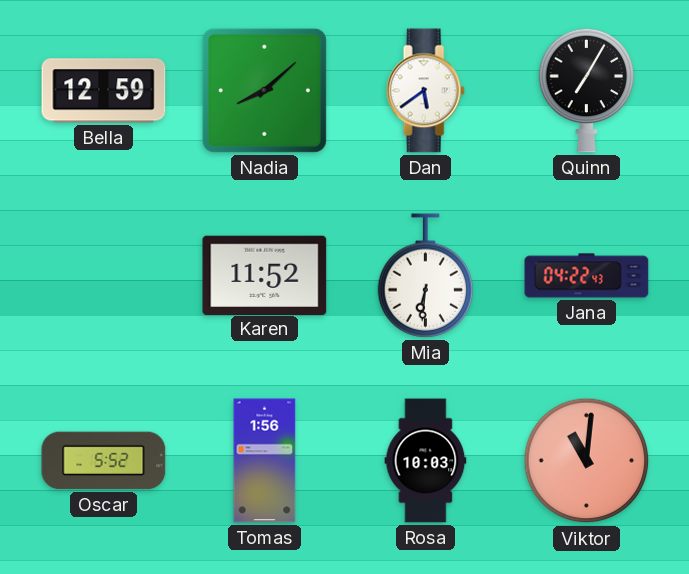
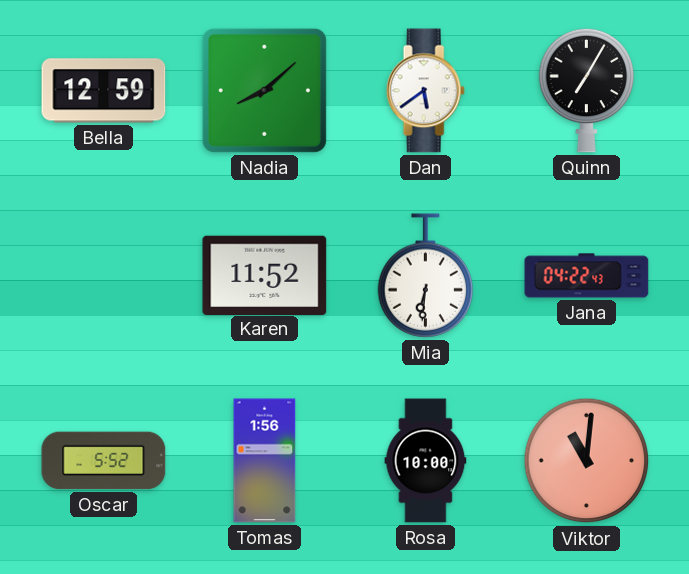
Rosa: 10:03 -> 10:00 (426, 461)
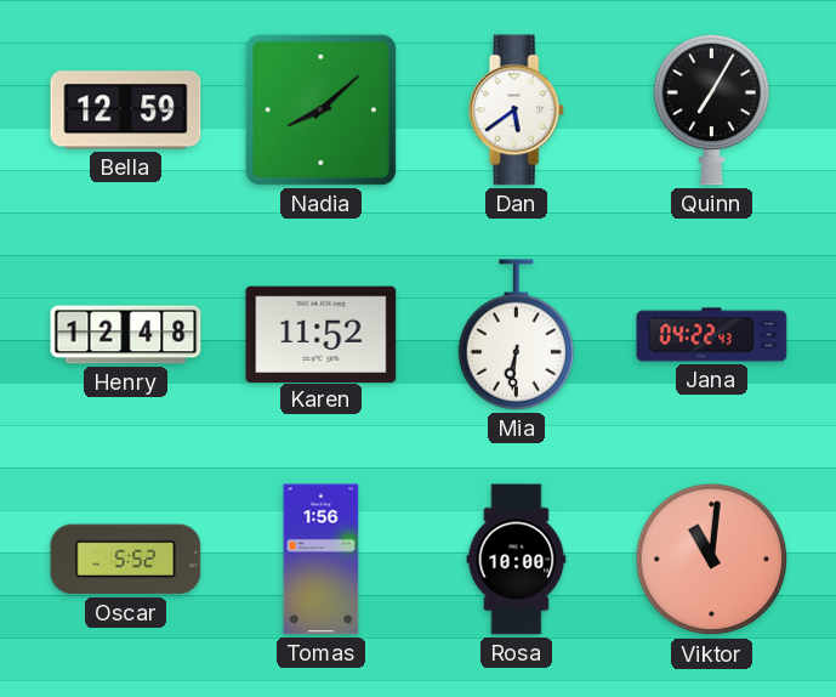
Henry: none -> 12:48 (126, 335)
